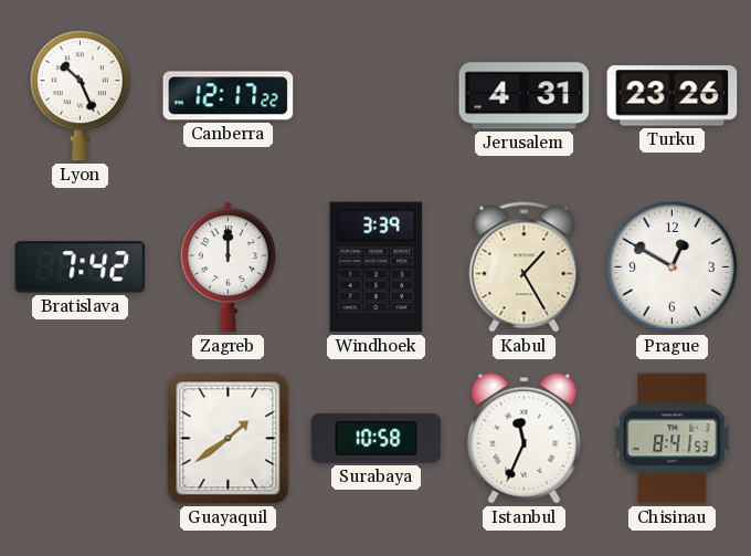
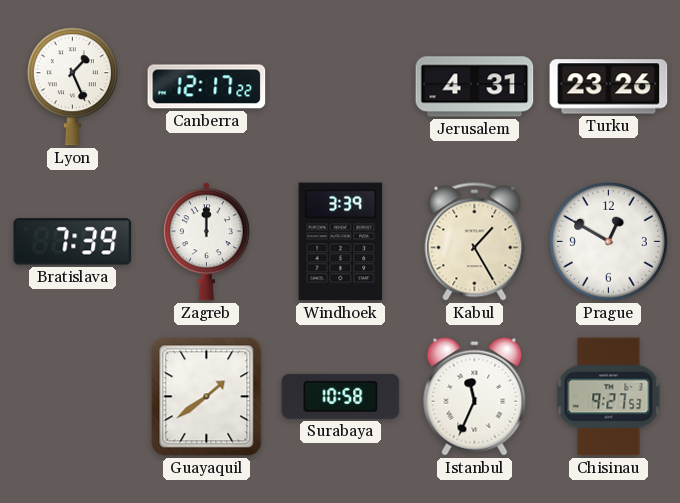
Lyon: 10:26 -> 1:26 (72, 87)
Bratislava: 7:42 -> 7:39 (73, 242)
Chisinau: 8:41 -> 9:27 (609, 397)
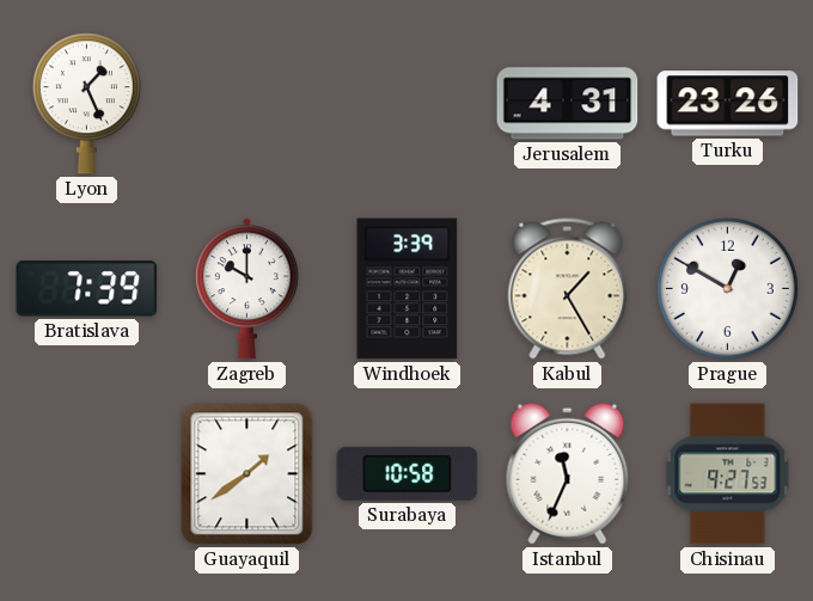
Canberra: 12:17 -> none (207, 87)
Zagreb: 12:00 -> 10:00 (246, 289)
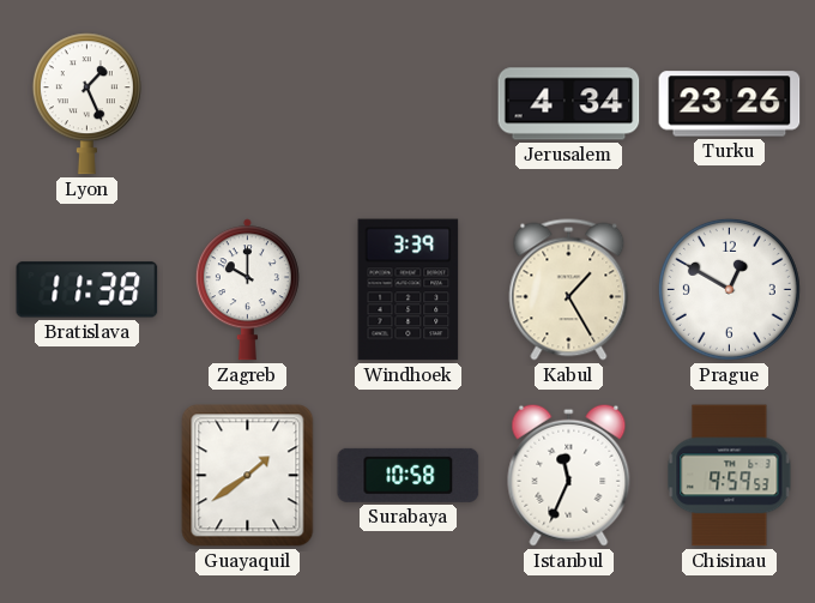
Jerusalem: 4:31 -> 4:34 (569, 104)
Bratislava: 7:39 -> 11:38 (87, 290)
Chisinau: 9:27 -> 9:59 (730, 476)
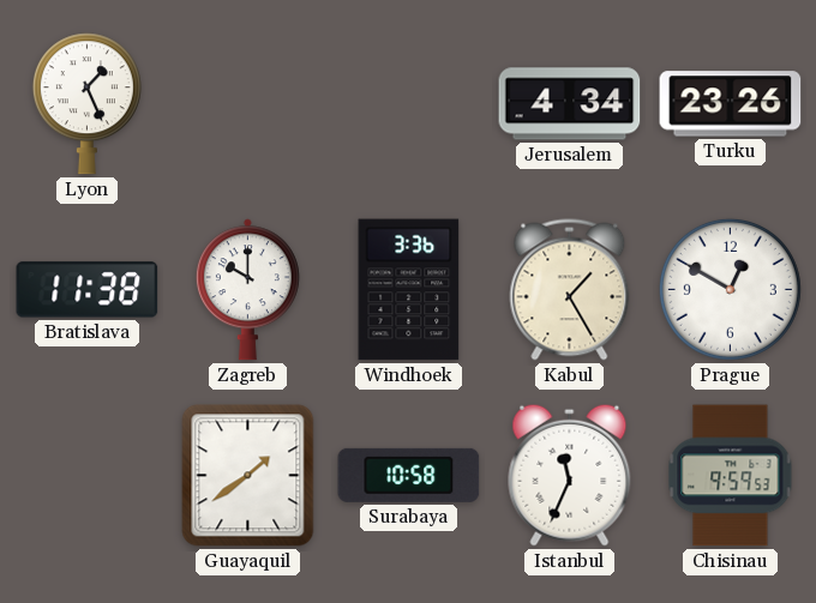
Windhoek: 3:39 -> 3:36 (409, 290)
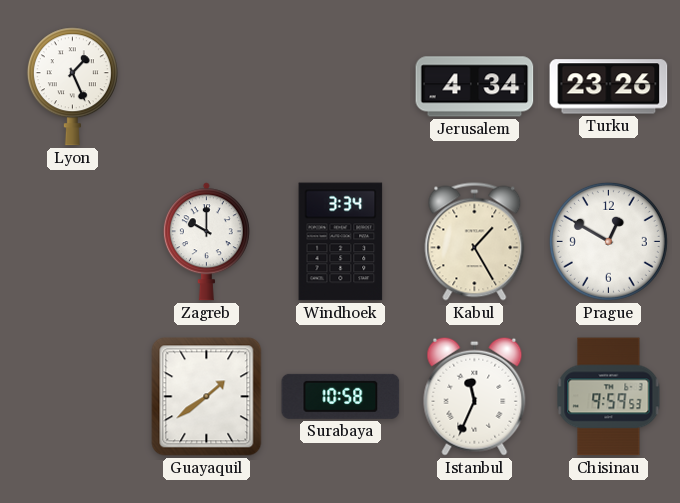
Bratislava: 11:38 -> none (88, 290)
Windhoek: 3:36 -> 3:34 (341, 242)
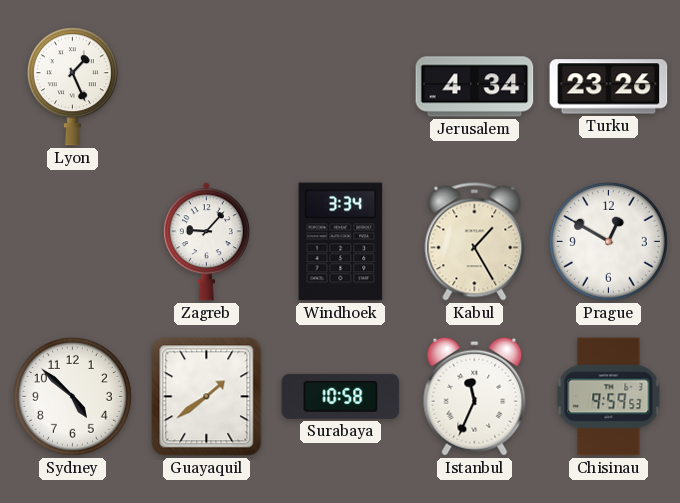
Zagreb: 10:00 -> 9:07 (206, 242)
Sydney: none -> 4:52 (72, 396)
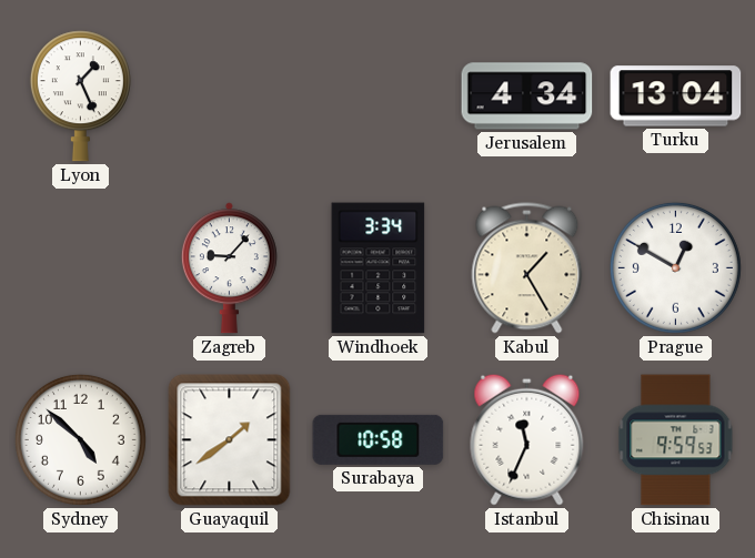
Turku: 23:26 -> 13:04 (676, 97)
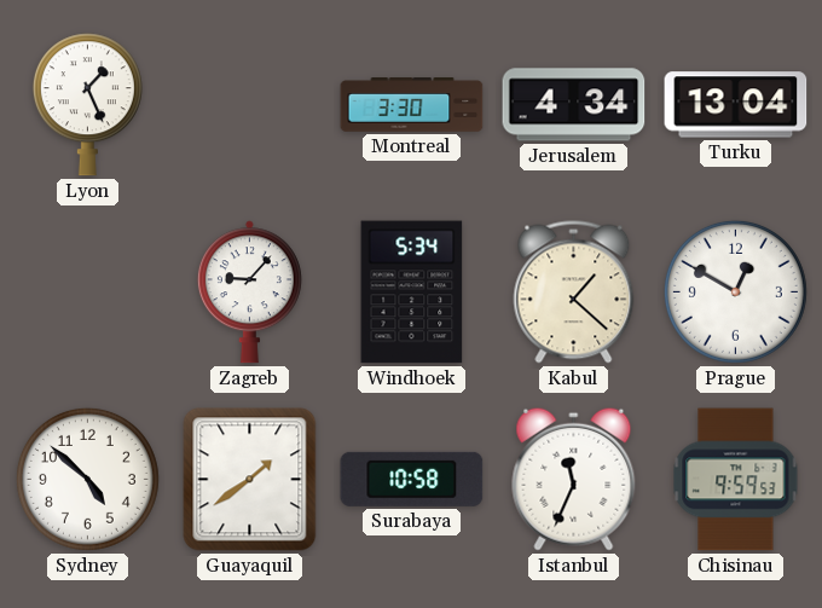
Montreal: none -> 3:30 (412, 105)
Windhoek: 3:34 -> 5:34 (412, 293)
Kabul: 1:25 -> 1:22 (574, 293)
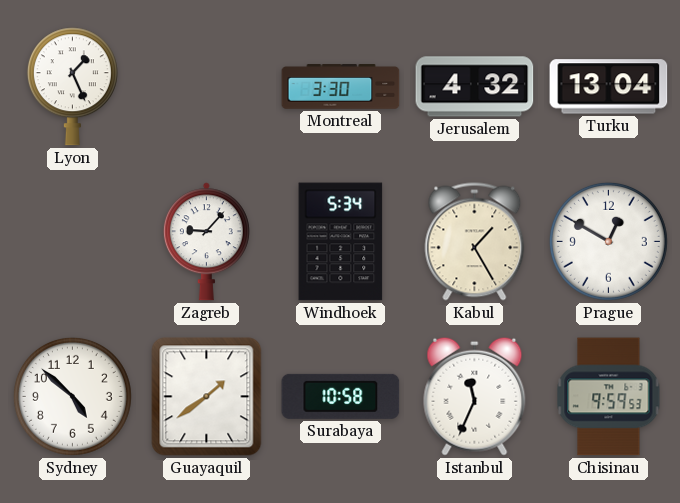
Jerusalem: 4:34 -> 4:32 (475, 87)
Kabul: 1:22 -> 1:25 (475, 242)
